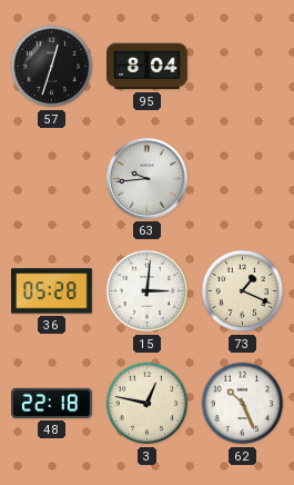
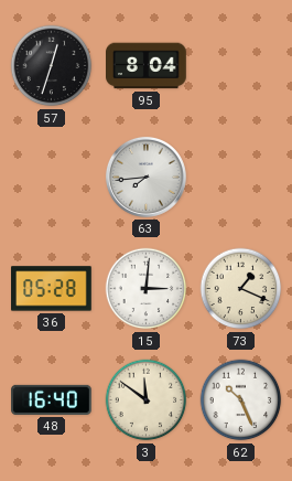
63: 9:44 -> 7:44 (145, 177)
48: 22:18 -> 16:40 (52, 399)
3: 12:47 -> 11:51 (147, 400)
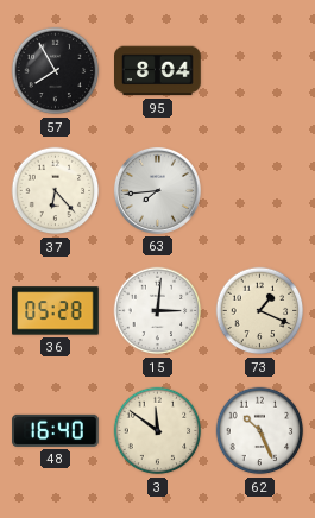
57: 12:33 -> 7:55 (56, 71)
37: none -> 6:23 (56, 191)
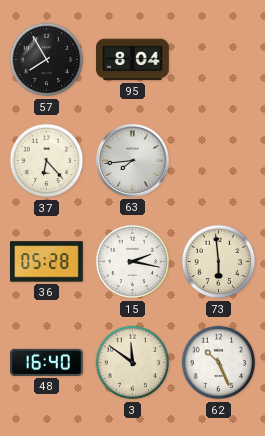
15: 3:01 -> 2:17 (133, 262)
73: 1:19 -> 5:59 (219, 262)
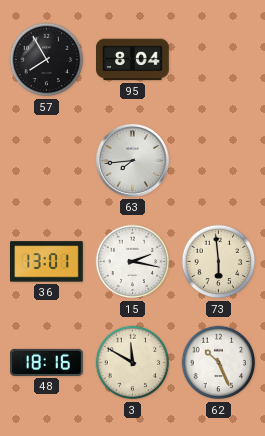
37: 6:23 -> none (47, 161)
36: 05:28 -> 13:01 (47, 262)
48: 16:40 -> 18:16 (47, 362)
3: 11:51 -> 11:50 (133, 363)
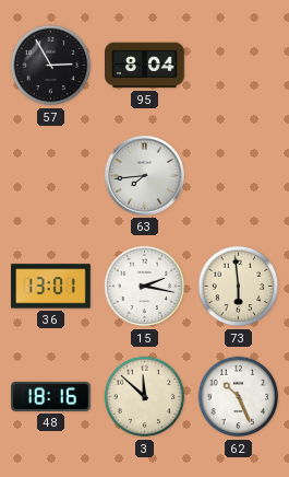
57: 7:55 -> 2:55 (51, 66)
3: 11:50 -> 11:52 (145, 397)
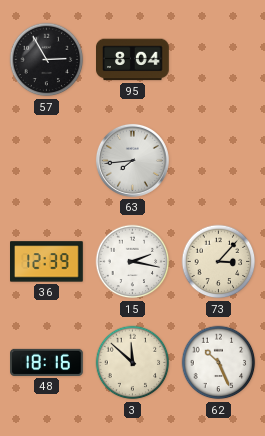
36: 13:01 -> 12:39 (47, 262)
73: 5:59 -> 3:07 (219, 262)
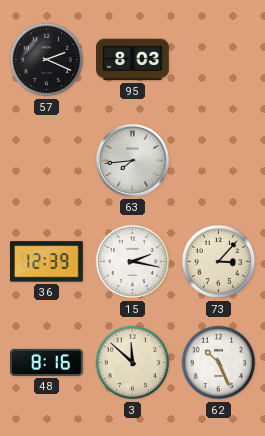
57: 2:55 -> 2:19 (47, 60)
95: 8:04 -> 8:03 (133, 60)
48: 18:16 -> 8:16 (47, 362)
